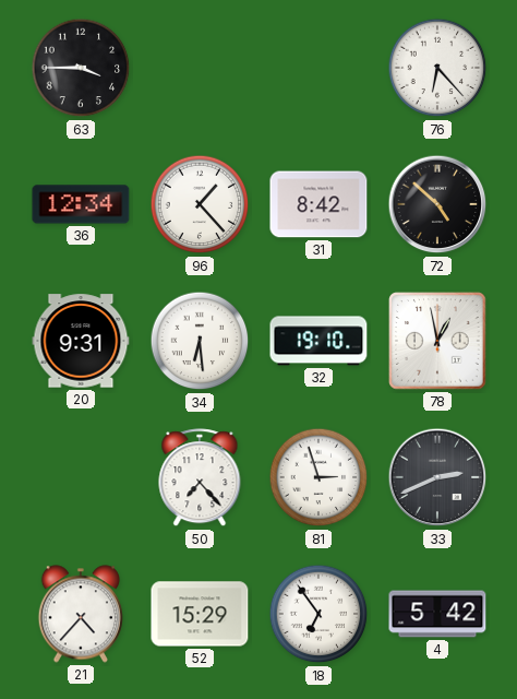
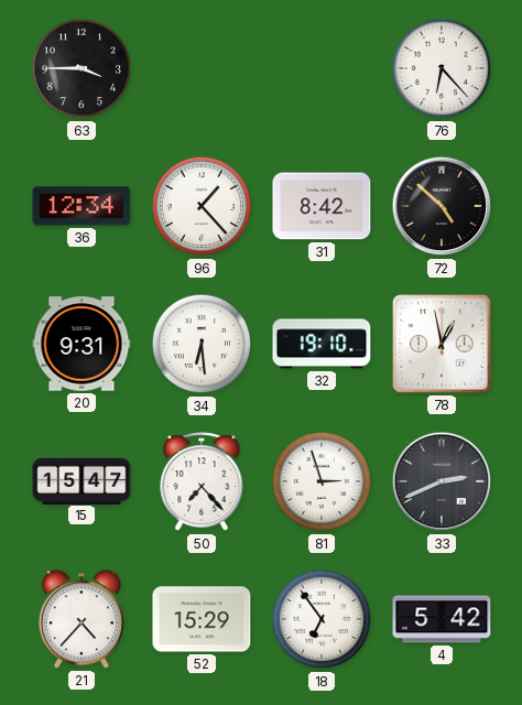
15: none -> 15:47 (81, 480)
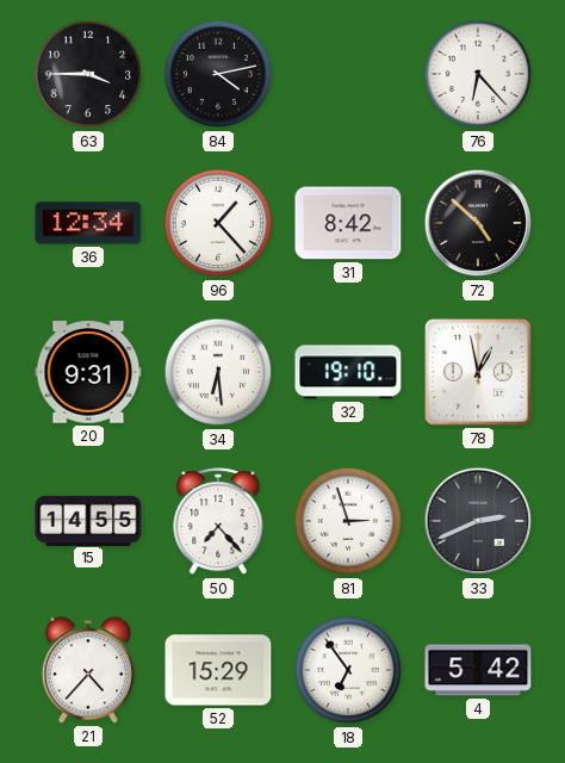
84: none -> 4:13 (218, 74)
15: 15:47 -> 14:55 (88, 520)
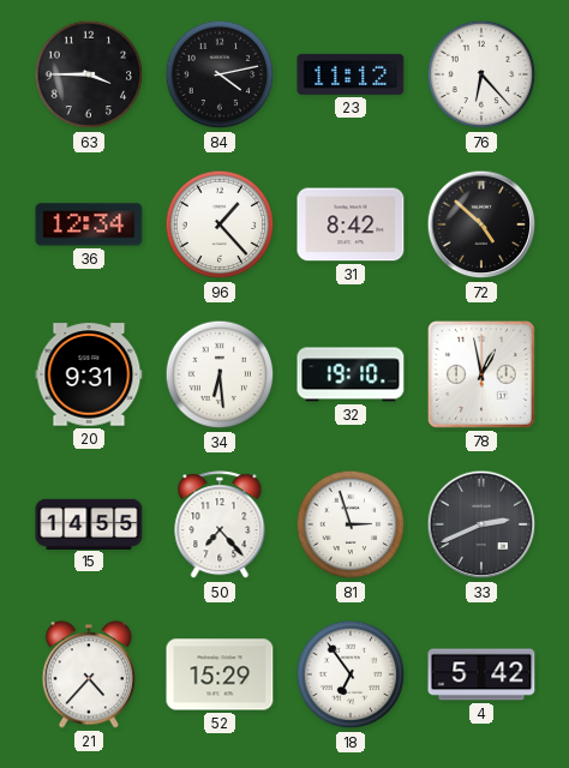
23: none -> 11:12 (351, 74)
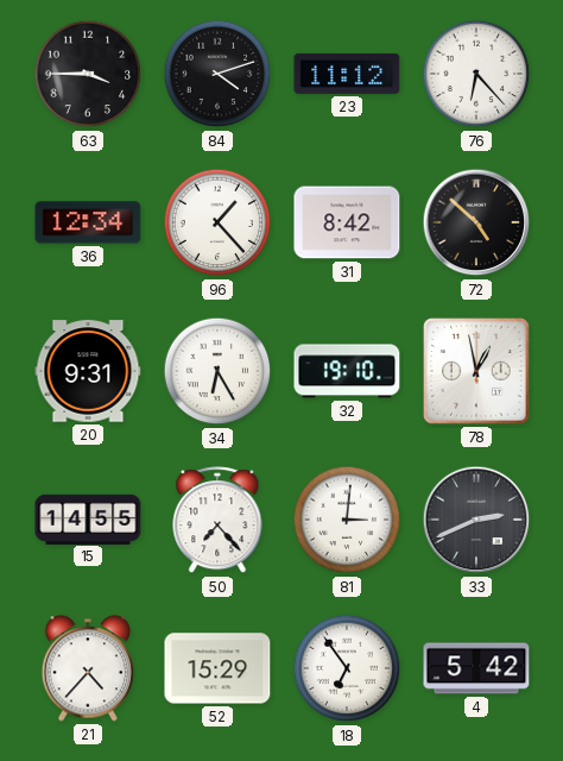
84: 4:13 -> 4:12 (217, 74)
34: 6:29 -> 6:25 (217, 371)
81: 2:57 -> 3:01 (347, 520)
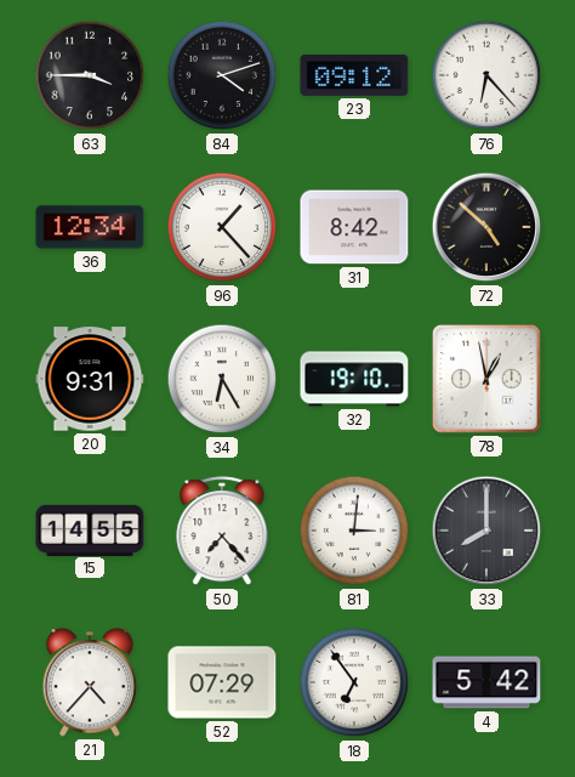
23: 11:12 -> 09:12 (354, 75)
33: 2:41 -> 8:00 (486, 531)
52: 15:29 -> 07:29 (222, 682)
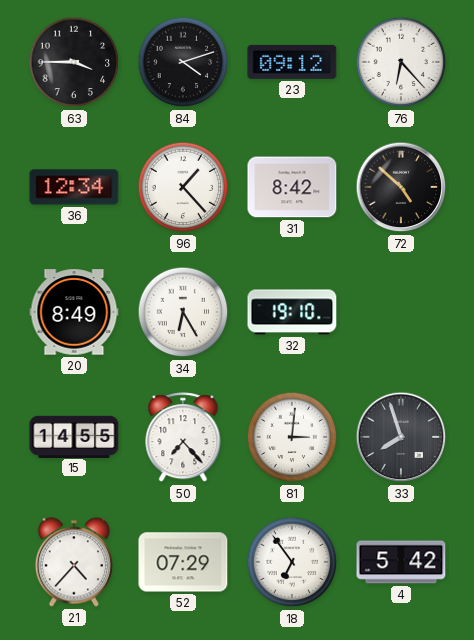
20: 9:31 -> 8:49 (74, 312)
78: 12:58 -> none (486, 379)
33: 8:00 -> 7:57 (401, 437)
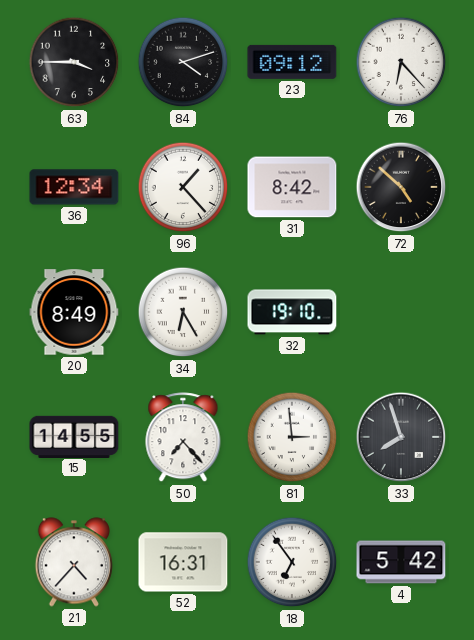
81: 3:01 -> 2:59 (292, 437)
52: 07:29 -> 16:31 (183, 562)
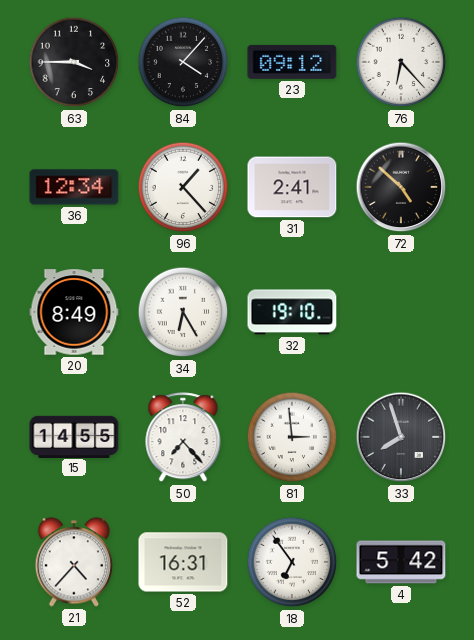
84: 4:12 -> 4:07 (183, 62)
31: 8:42 -> 2:41 (292, 187)
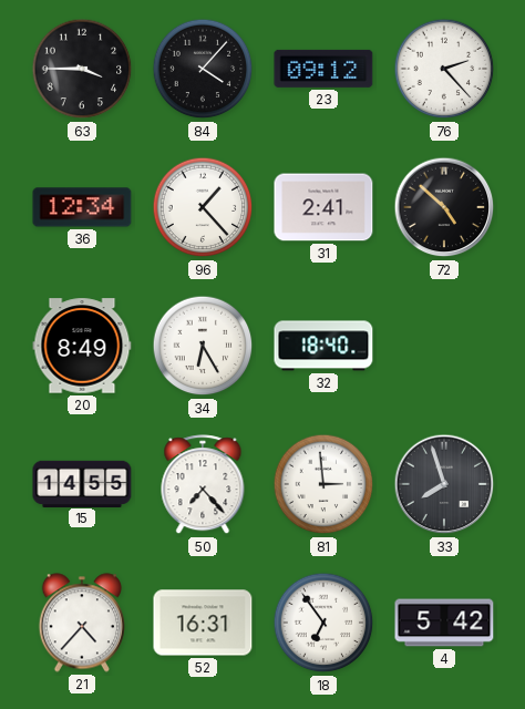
76: 6:23 -> 2:23 (444, 69)
32: 19:10 -> 18:40 (323, 346)
